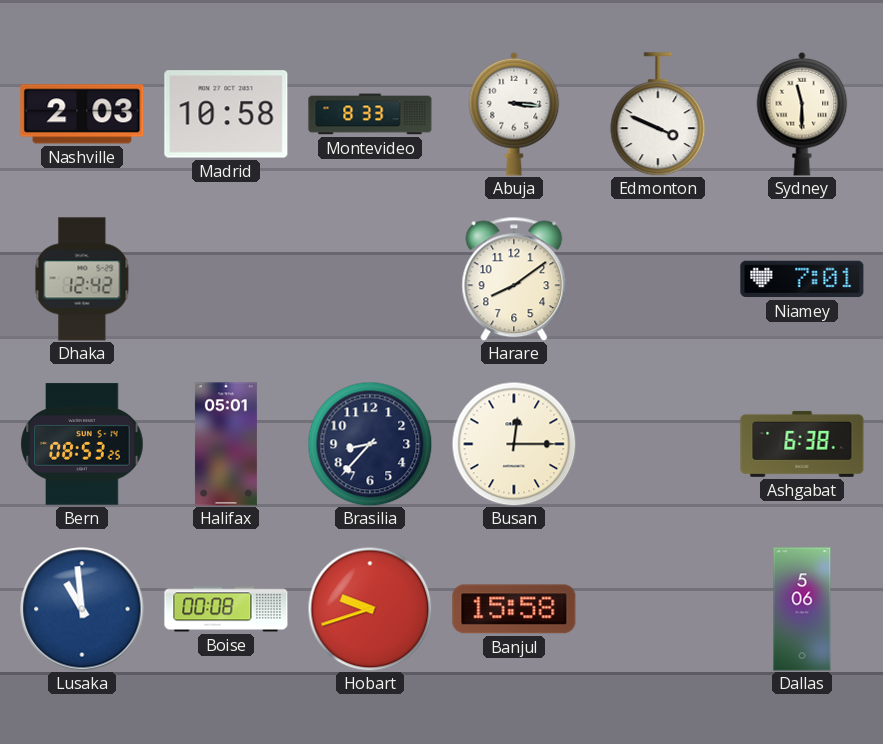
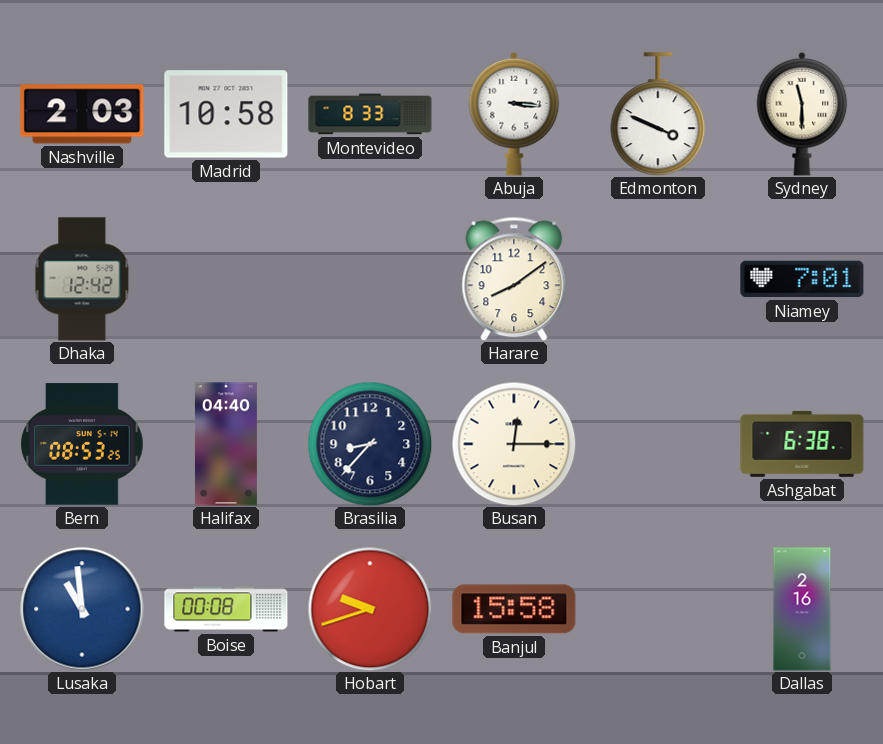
Halifax: 05:01 -> 04:40 (226, 444)
Dallas: 5:06 -> 2:16 (802, 609)
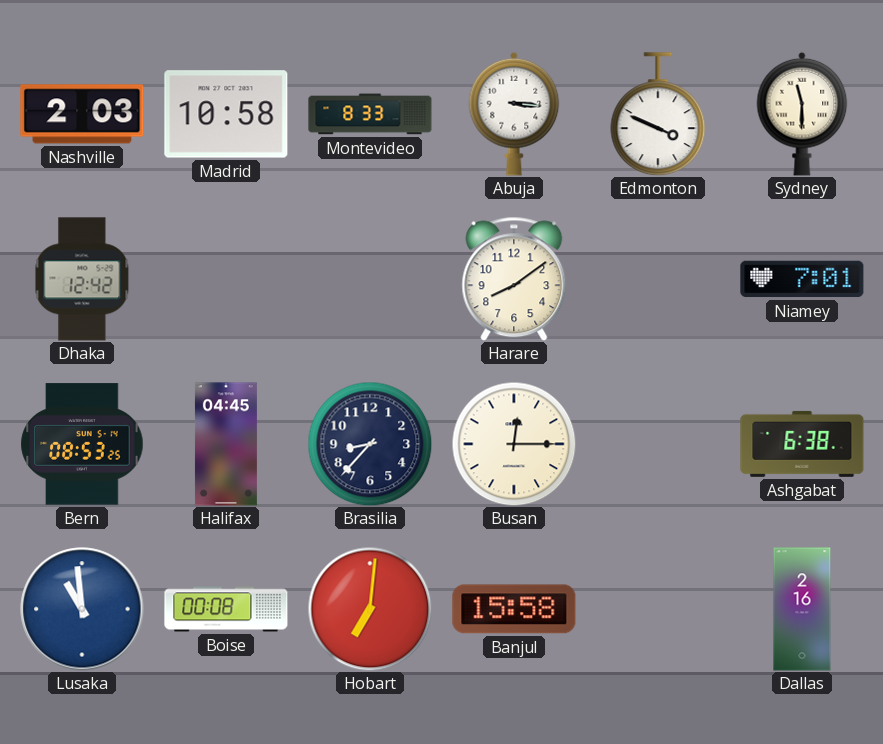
Halifax: 04:40 -> 04:45 (226, 444)
Hobart: 9:42 -> 7:01 (370, 609)
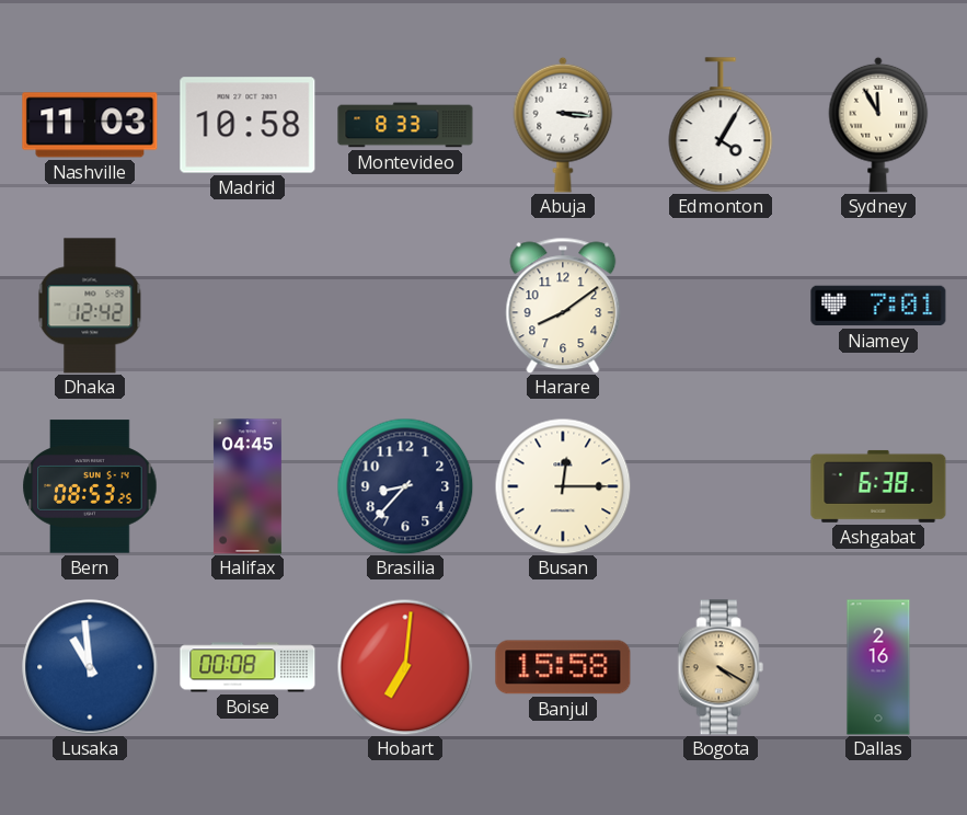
Nashville: 2:03 -> 11:03 (90, 125)
Edmonton: 3:49 -> 4:05 (721, 125)
Sydney: 11:30 -> 11:55 (878, 125)
Bogota: none -> 4:20 (721, 667)
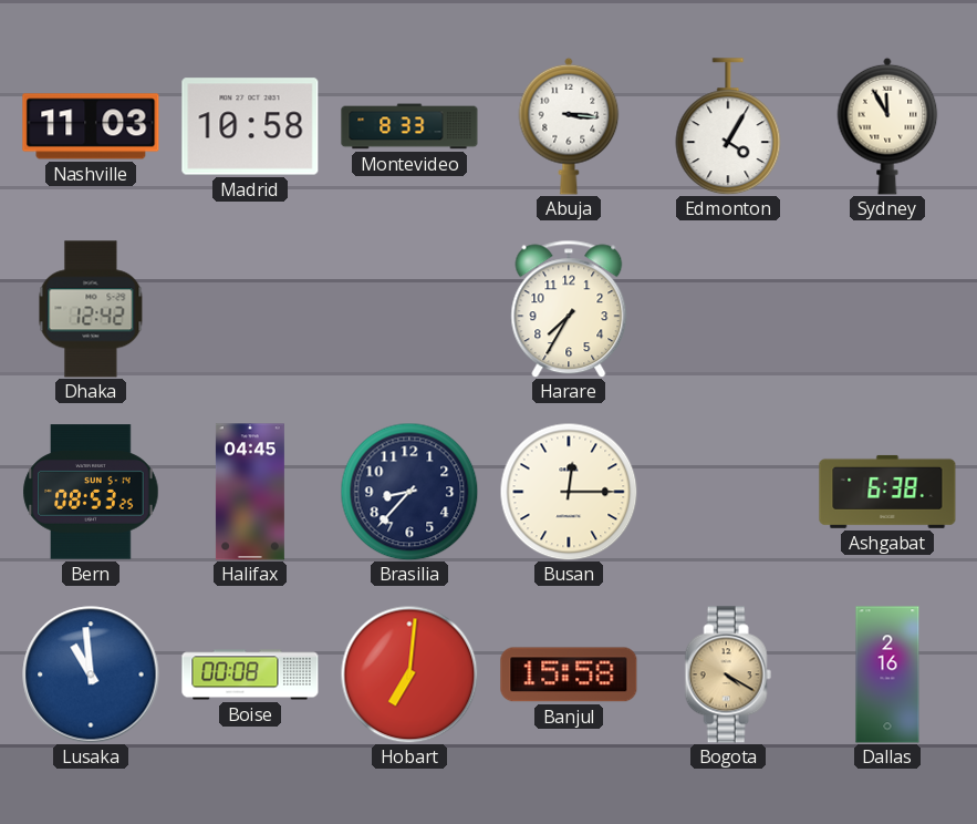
Harare: 8:09 -> 7:35 (569, 309)
Niamey: 7:01 -> none (878, 306)
